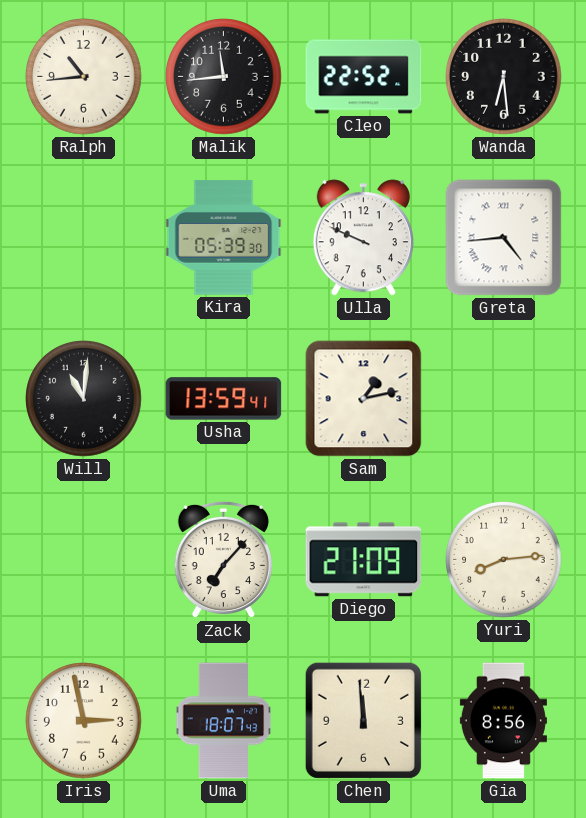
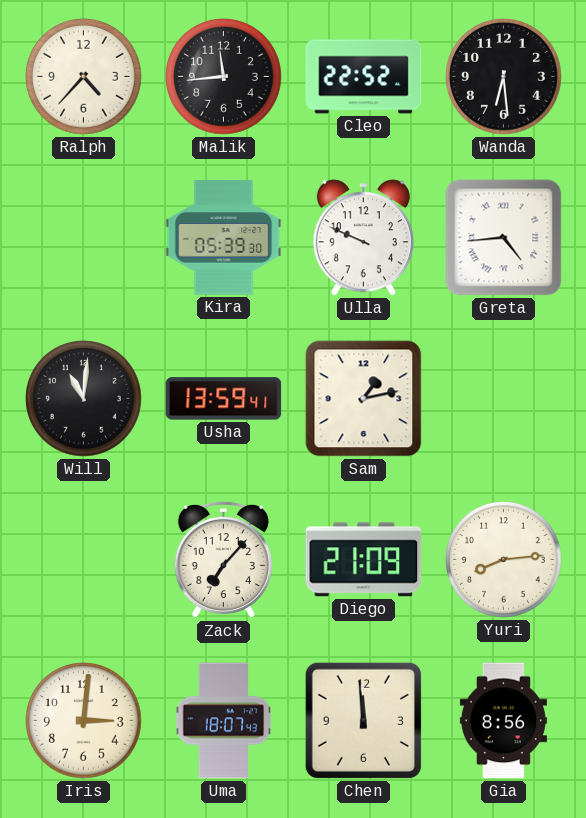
Ralph: 10:44 -> 4:37 (84, 77)
Iris: 2:58 -> 3:01 (84, 721)
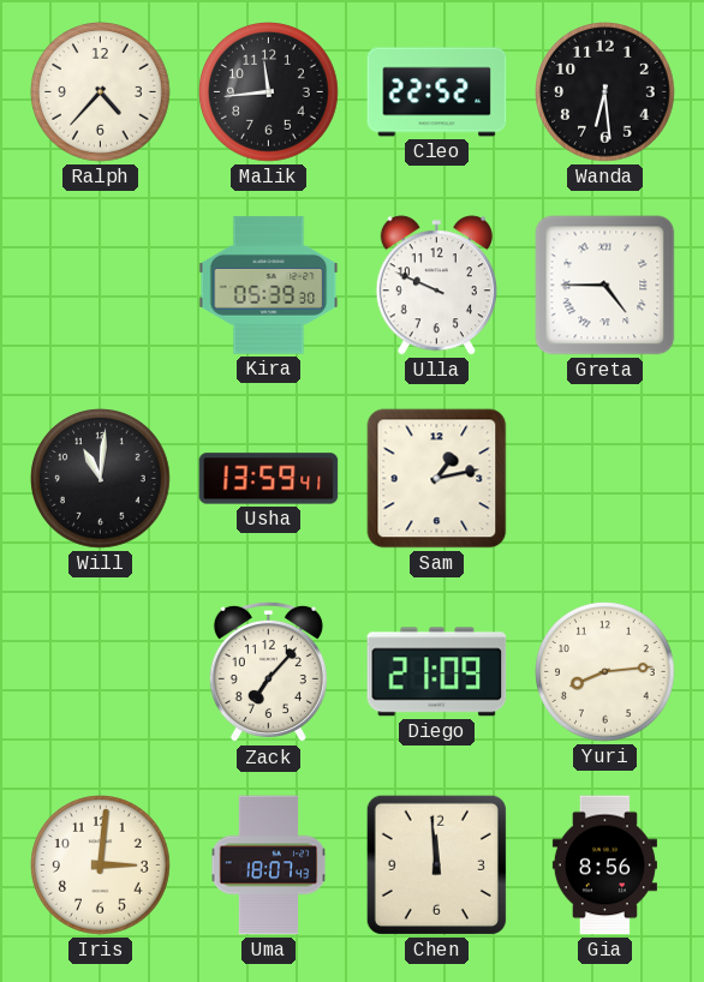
Greta: 4:44 -> 4:45 (605, 286)
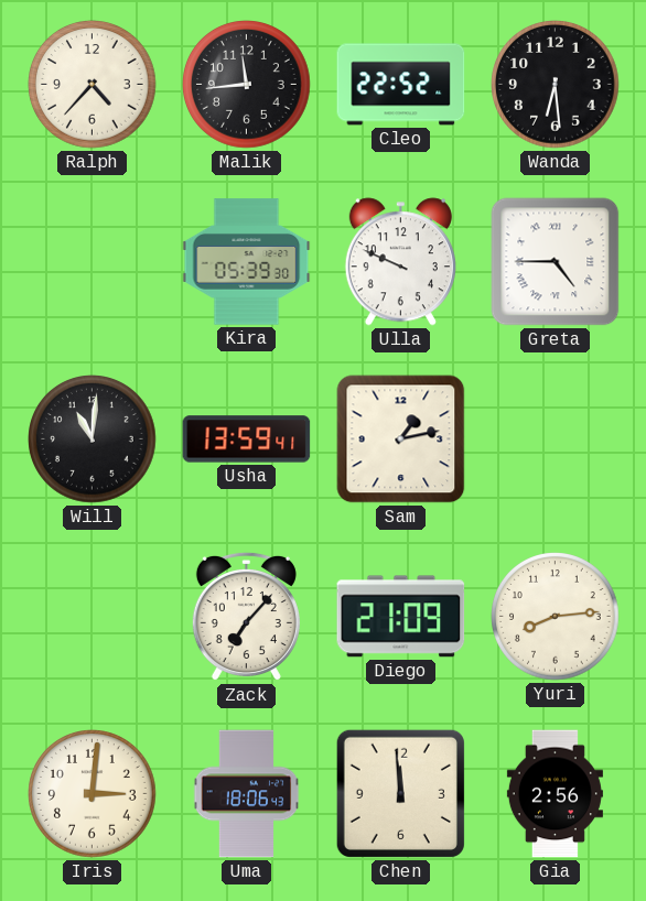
Uma: 18:07 -> 18:06 (247, 794)
Gia: 8:56 -> 2:56 (555, 794)
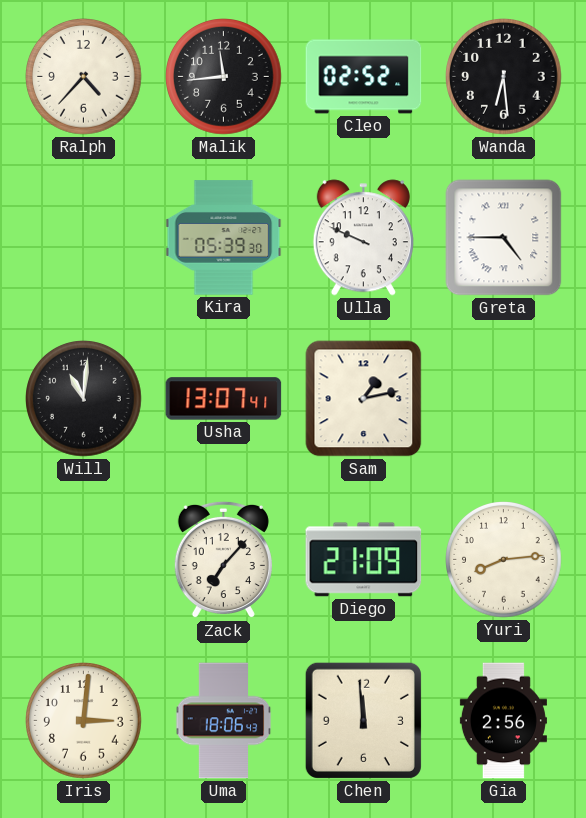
Cleo: 22:52 -> 02:52 (364, 77)
Usha: 13:59 -> 13:07 (224, 399)
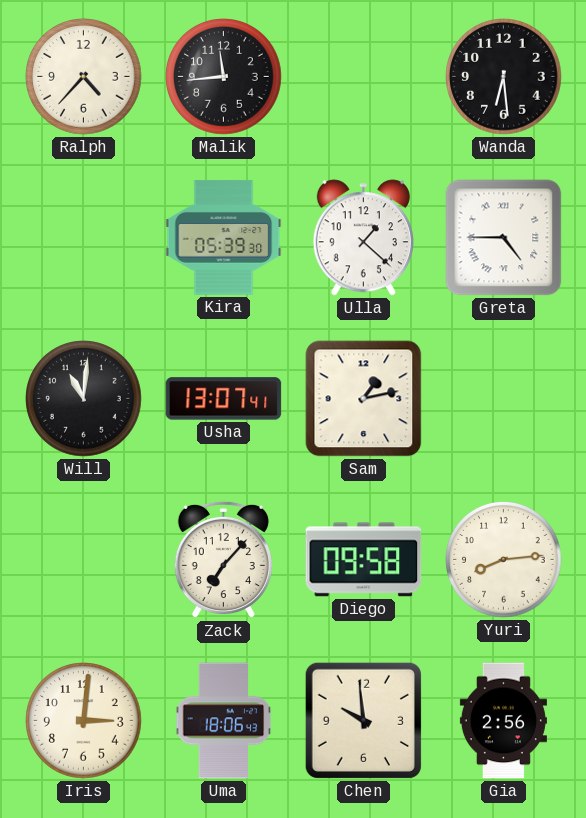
Cleo: 02:52 -> none (364, 77)
Ulla: 9:49 -> 1:22 (363, 238)
Diego: 21:09 -> 09:58 (364, 560)
Chen: 11:59 -> 9:59 (363, 720)
